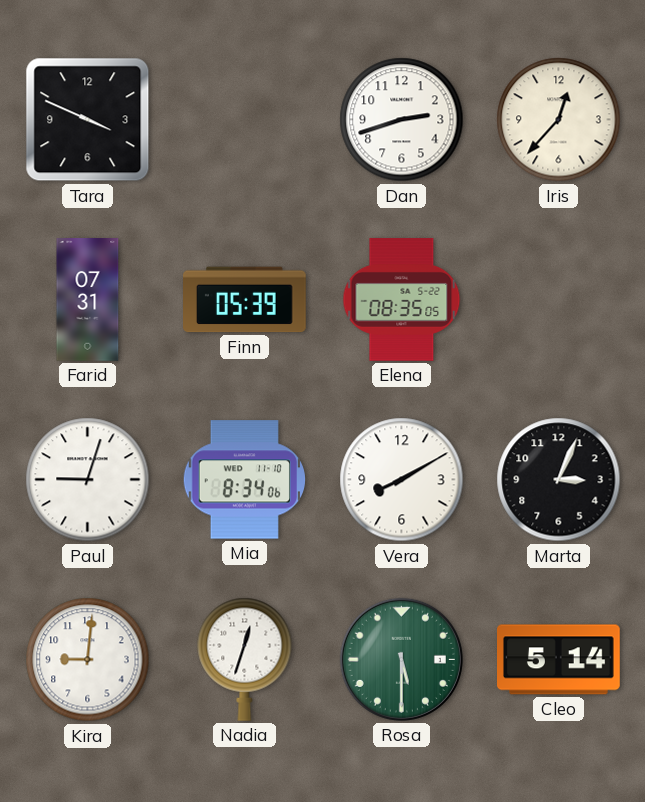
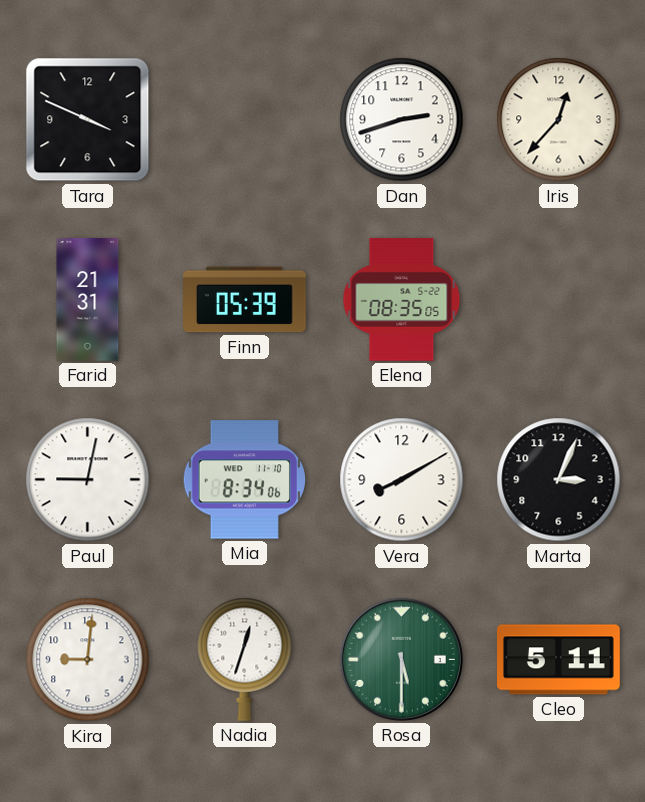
Farid: 07:31 -> 21:31 (88, 300)
Paul: 9:03 -> 9:02 (88, 480)
Cleo: 5:14 -> 5:11 (559, 660)
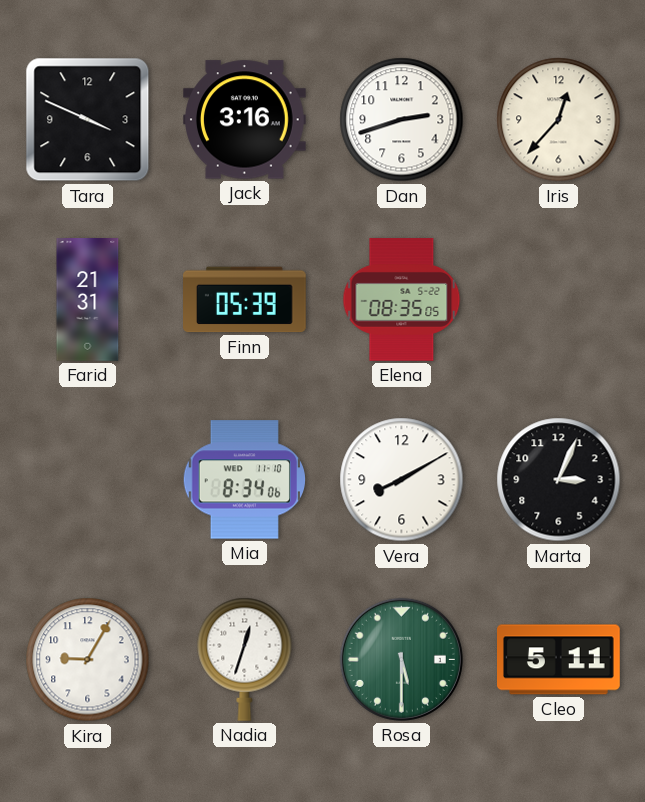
Jack: none -> 3:16 (245, 120)
Paul: 9:02 -> none (88, 480)
Kira: 9:01 -> 9:05 (88, 660)
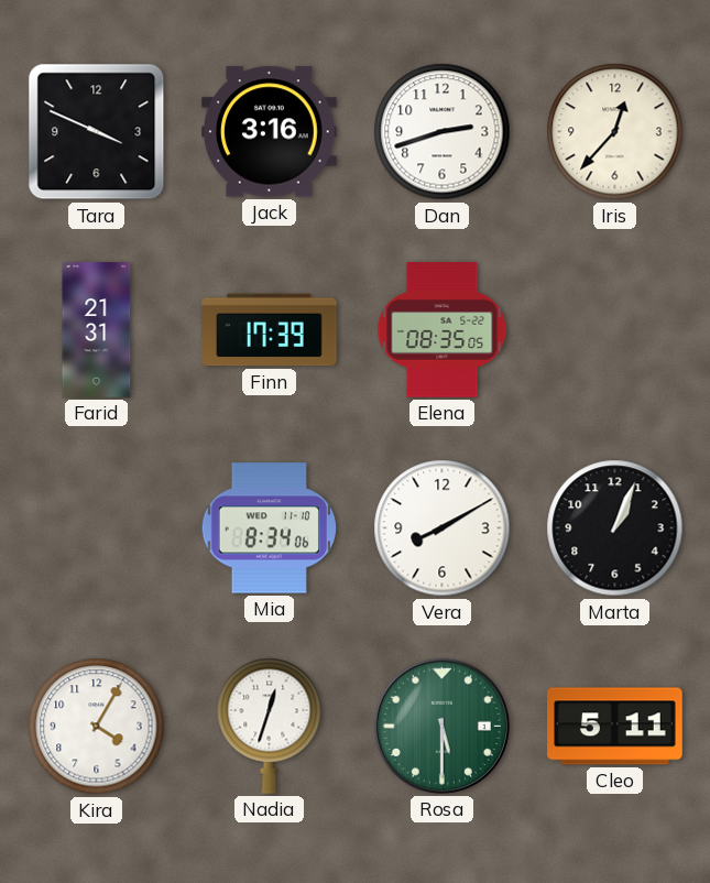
Finn: 05:39 -> 17:39 (270, 330)
Marta: 3:04 -> 1:04 (615, 528)
Kira: 9:05 -> 4:05 (97, 727)
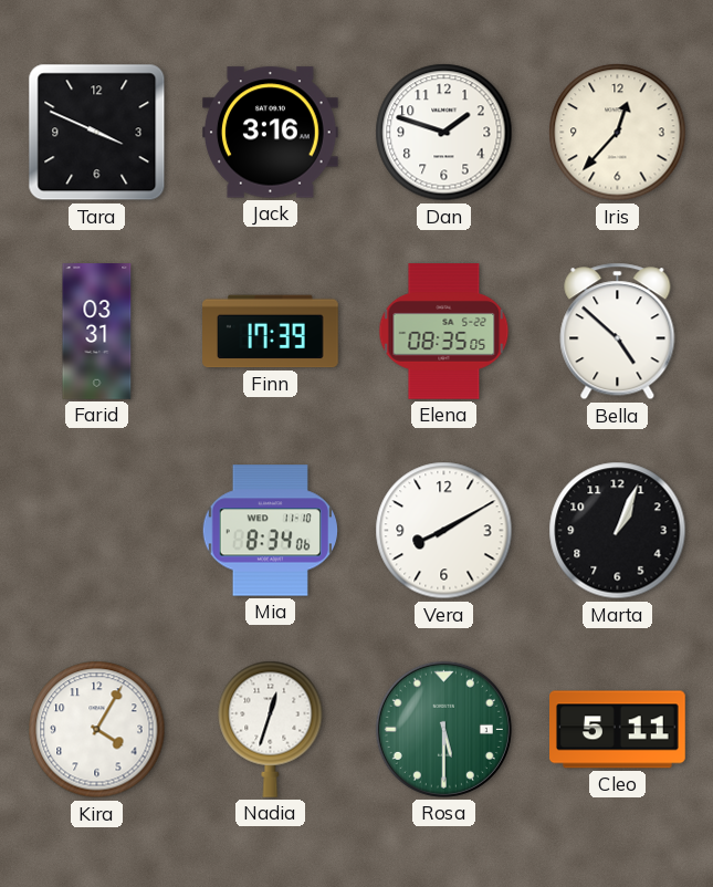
Dan: 2:42 -> 1:48 (444, 133)
Farid: 21:31 -> 03:31 (97, 332)
Bella: none -> 4:52 (618, 332)
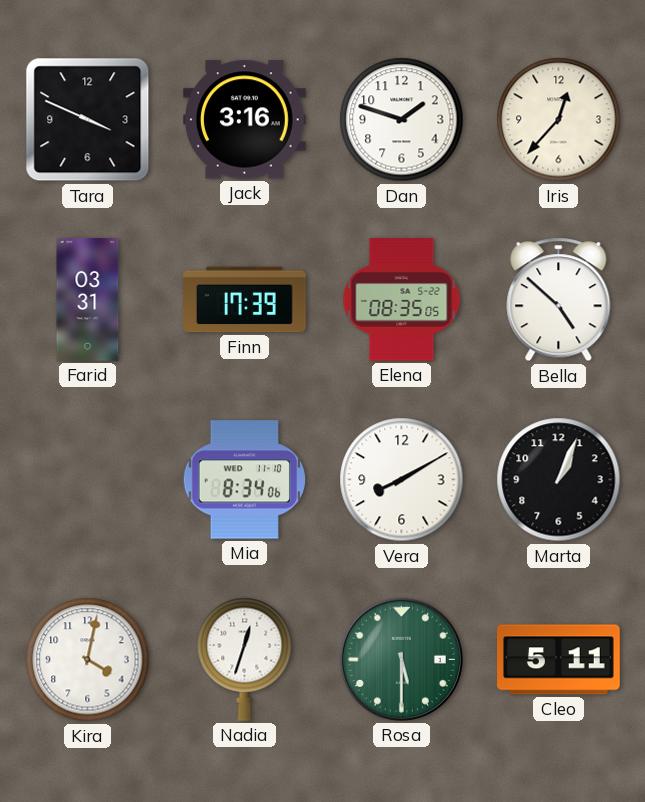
Kira: 4:05 -> 4:02 (88, 660)
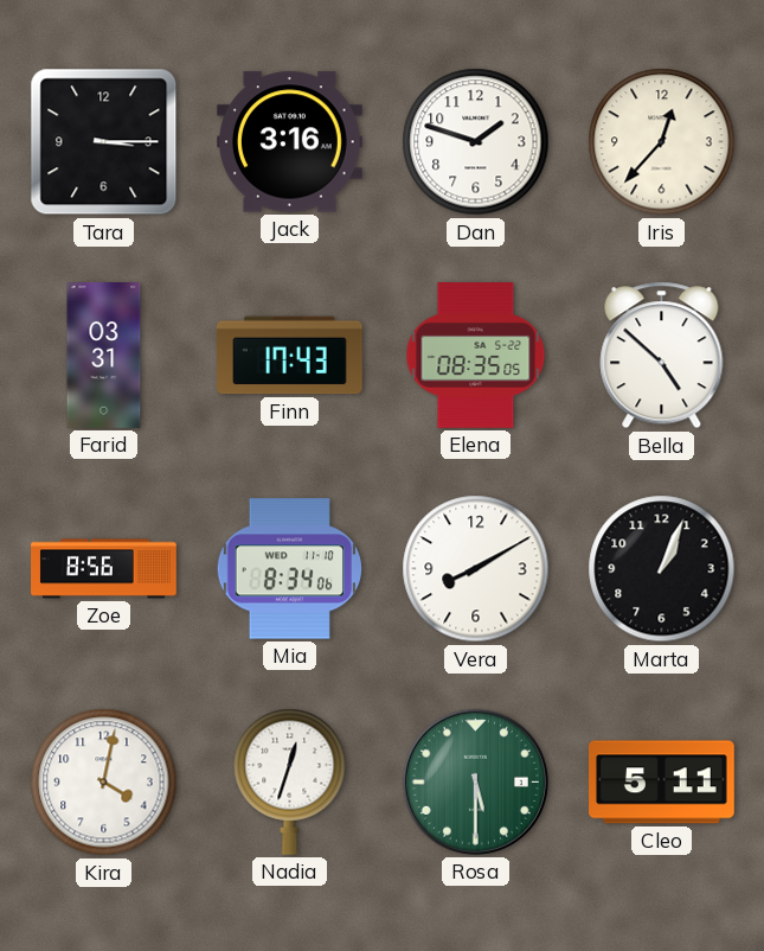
Tara: 3:49 -> 3:15 (104, 142)
Finn: 17:39 -> 17:43 (290, 356)
Zoe: none -> 8:56 (104, 569)
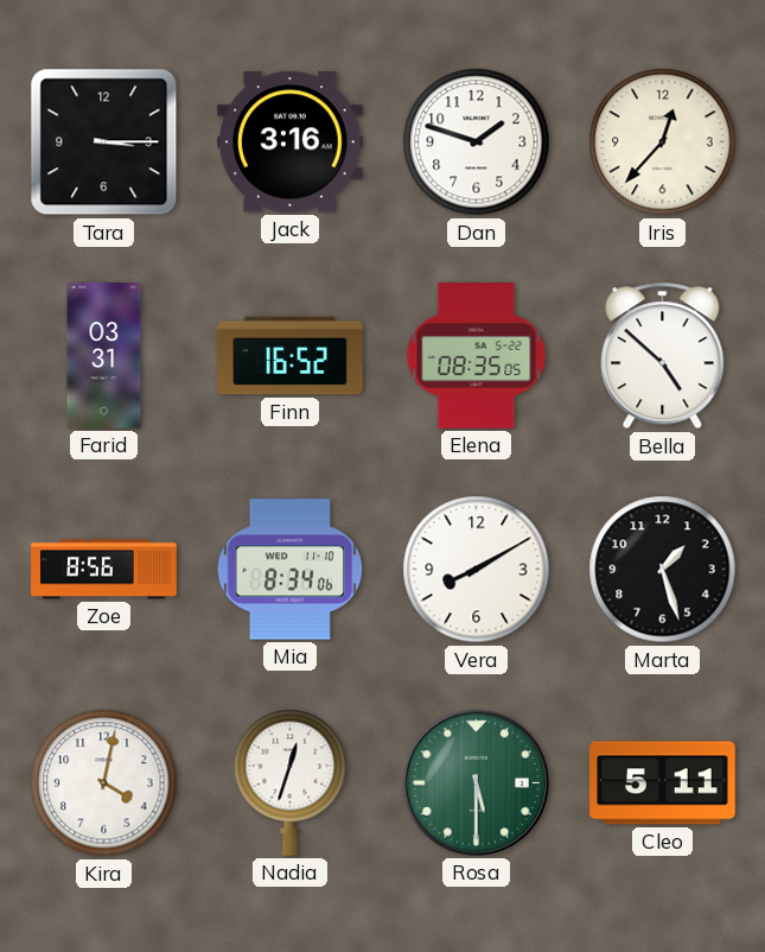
Finn: 17:43 -> 16:52 (291, 356)
Marta: 1:04 -> 1:27 (663, 570)
